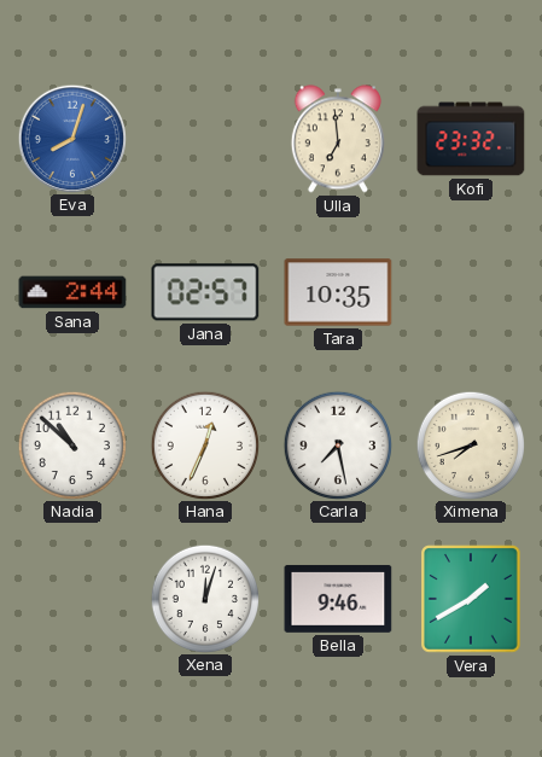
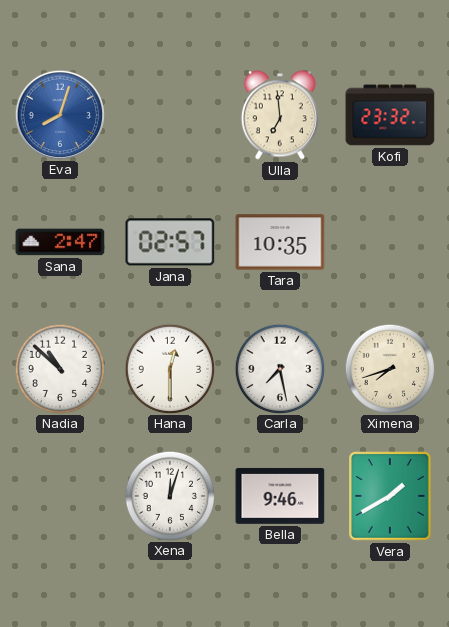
Sana: 2:44 -> 2:47 (60, 242)
Hana: 12:34 -> 12:30 (169, 368)
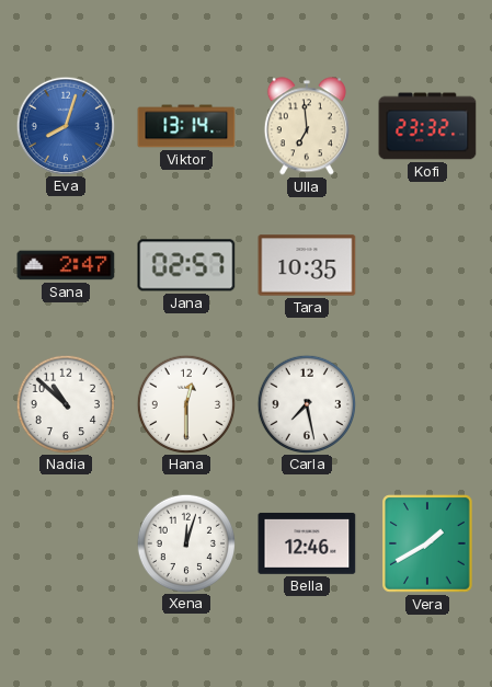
Viktor: none -> 13:14 (186, 126)
Ximena: 7:42 -> none (389, 368)
Bella: 9:46 -> 12:46 (307, 543)
